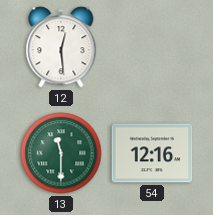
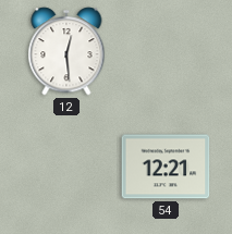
13: 11:30 -> none (61, 153)
54: 12:16 -> 12:21 (166, 167)
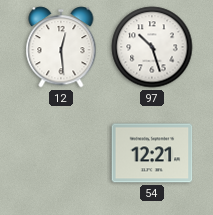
97: none -> 10:27 (152, 47)
